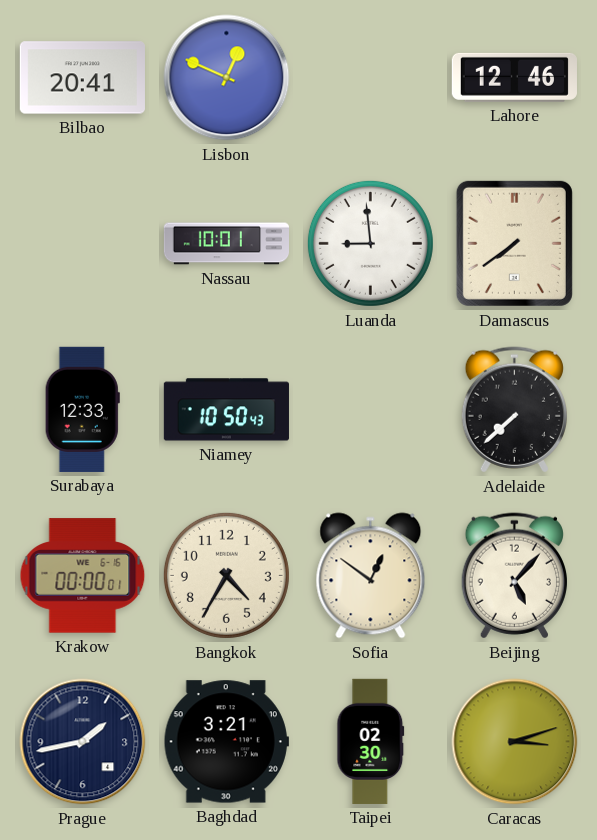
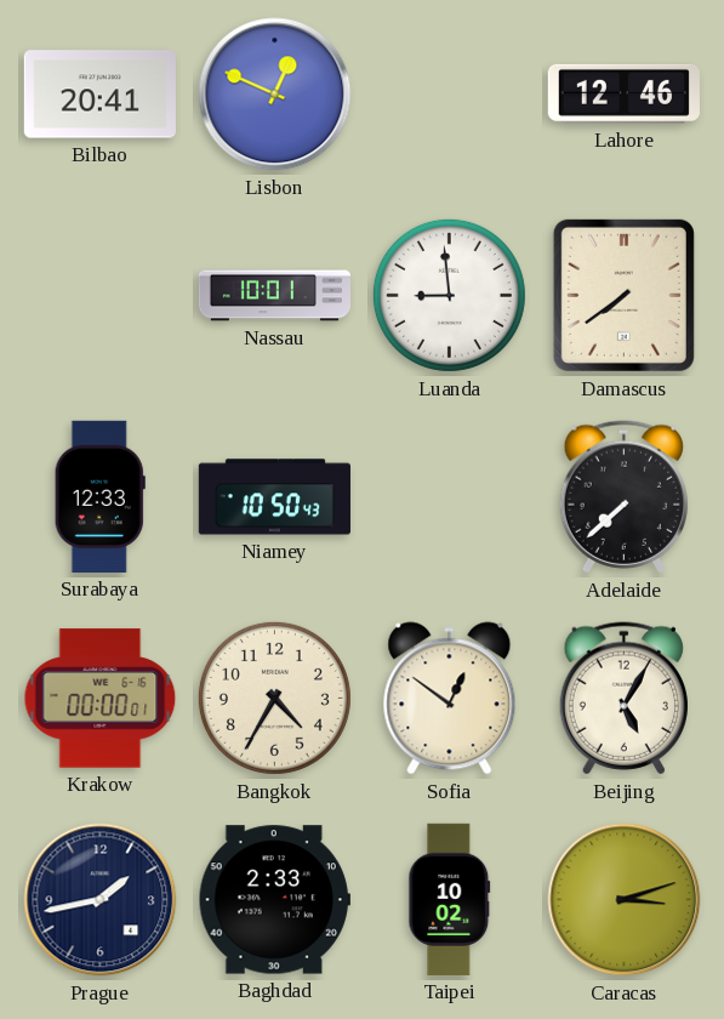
Beijing: 5:07 -> 5:05 (623, 699)
Baghdad: 3:21 -> 2:33 (274, 900)
Taipei: 02:30 -> 10:02 (450, 899)
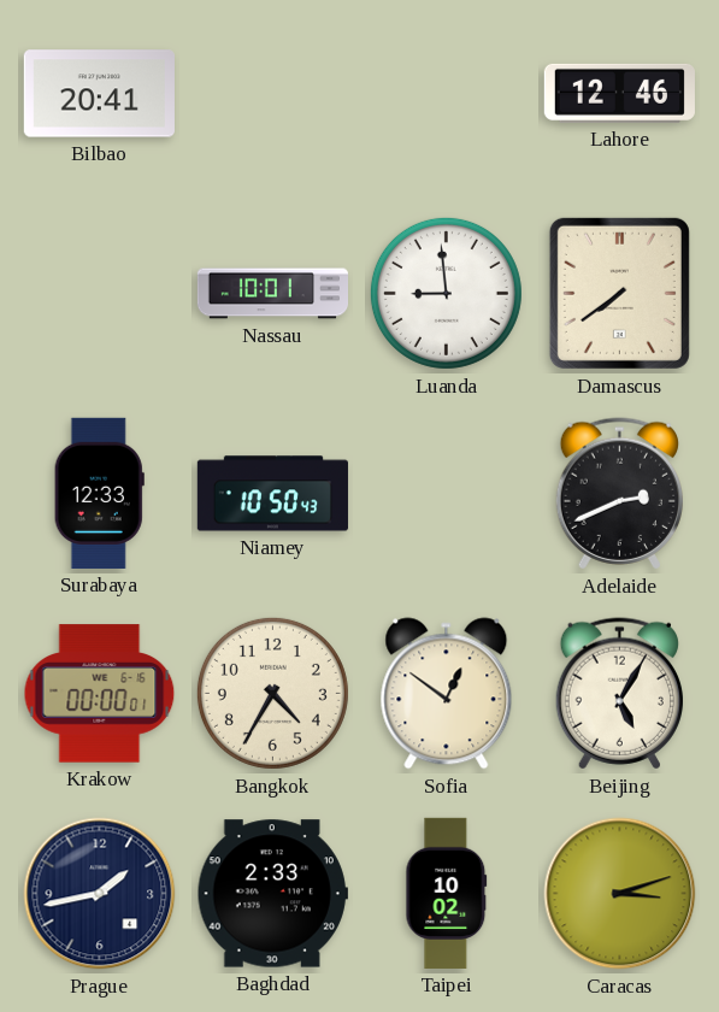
Lisbon: 12:49 -> none (275, 95)
Adelaide: 7:38 -> 2:41 (619, 494)
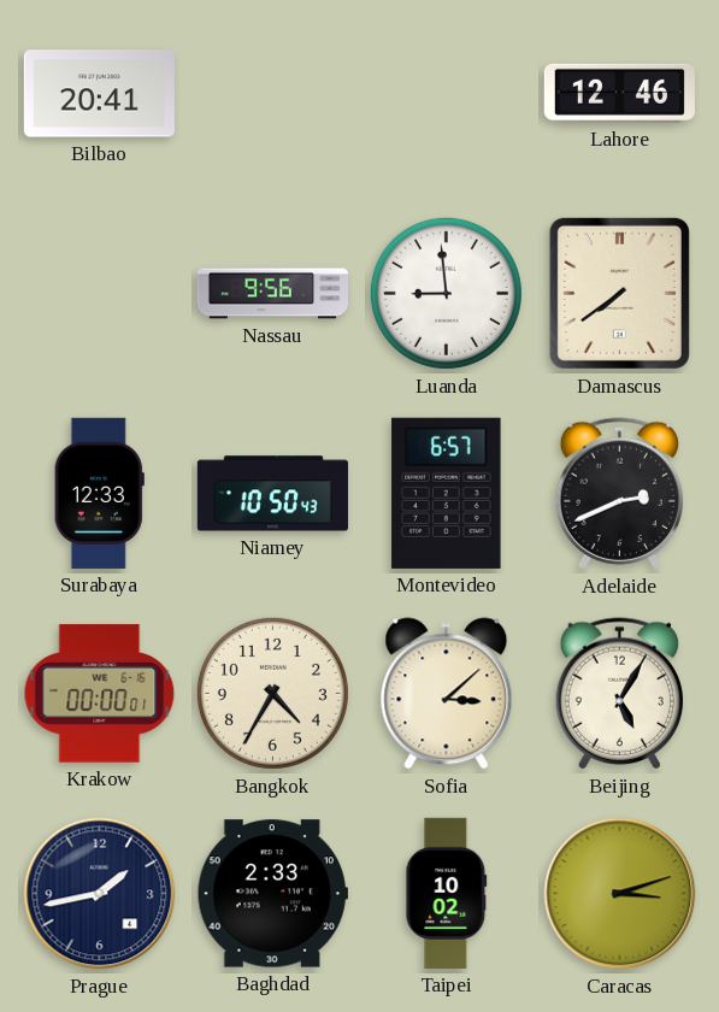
Nassau: 10:01 -> 9:56 (272, 294)
Montevideo: none -> 6:57 (447, 493)
Sofia: 12:51 -> 3:08 (447, 694)
